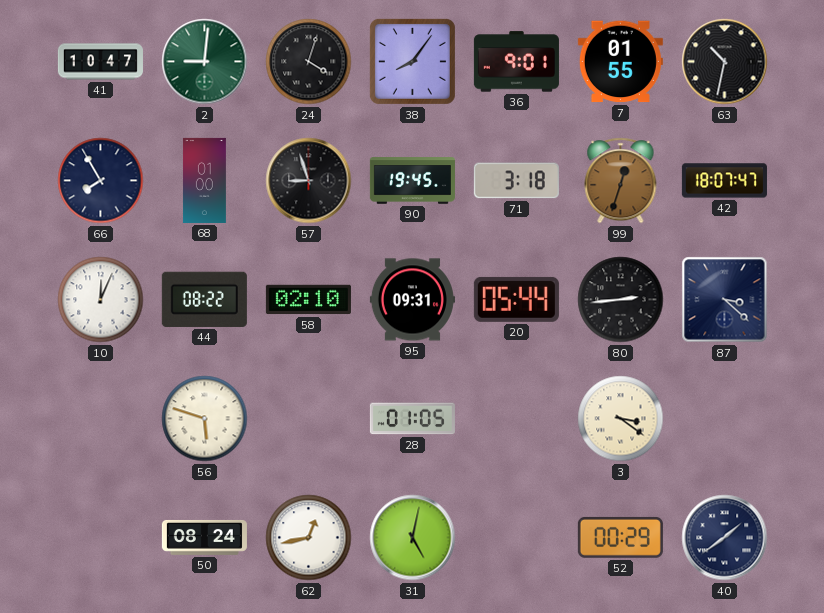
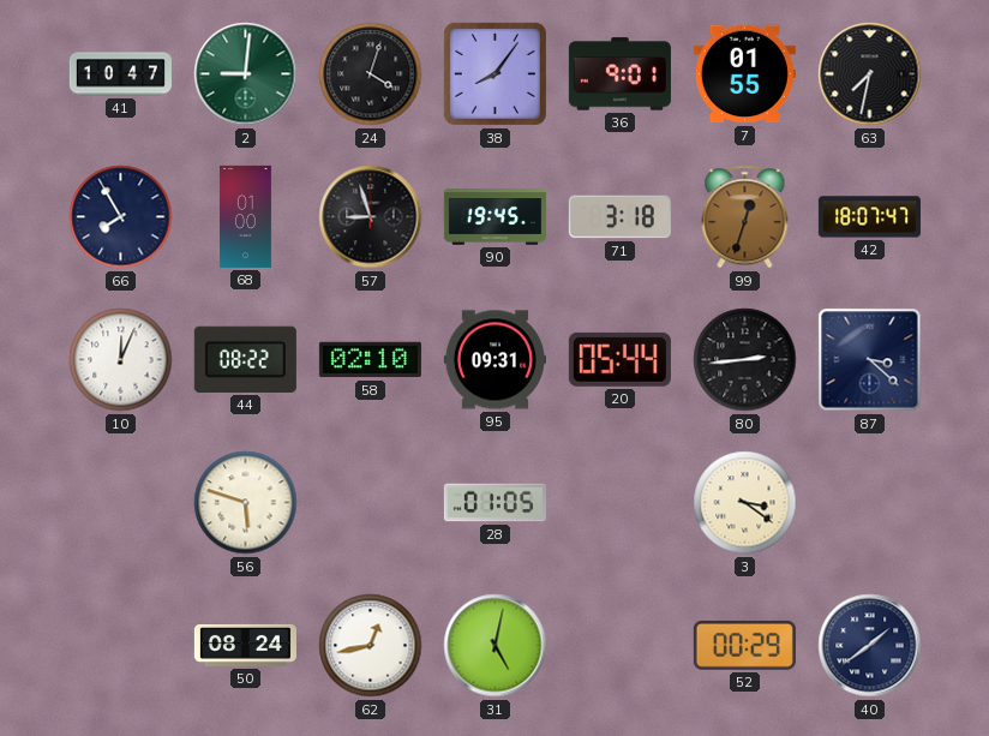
63: 10:32 -> 7:32 (870, 74)
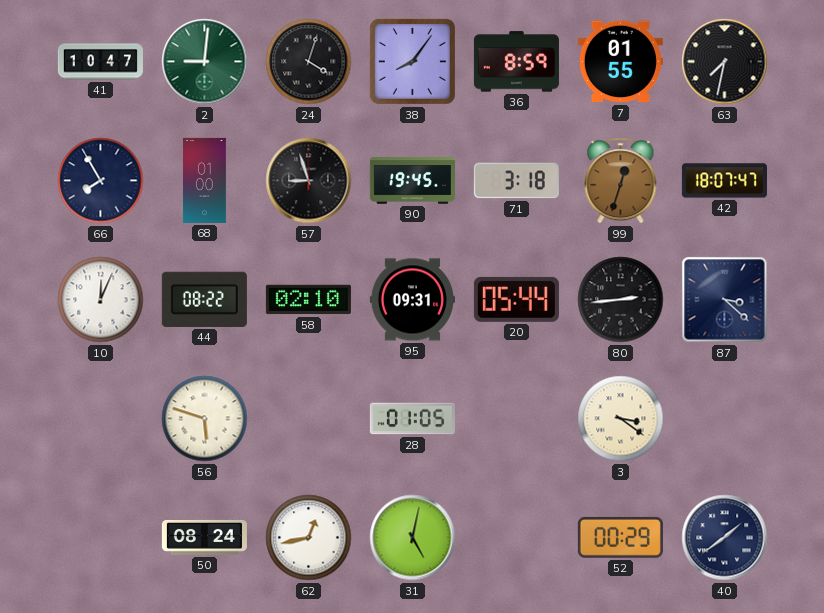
36: 9:01 -> 8:59 (516, 62)
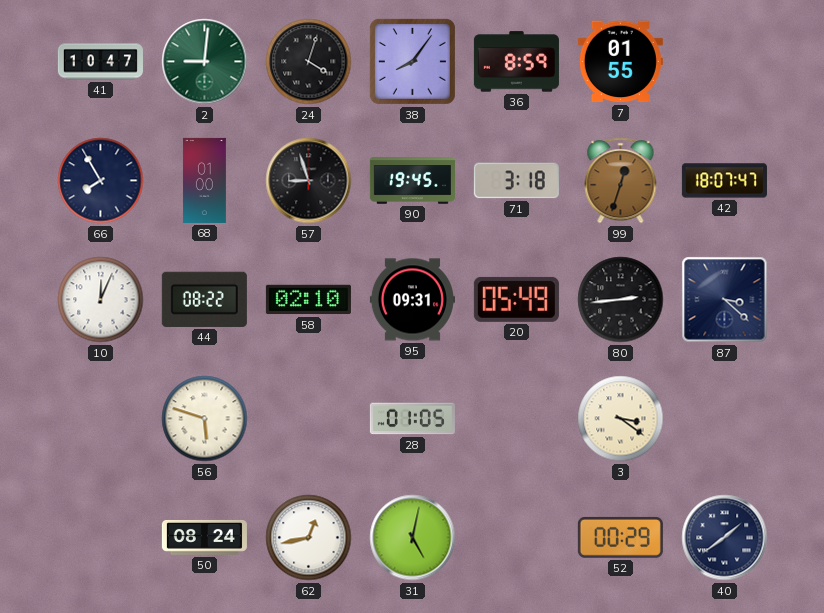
63: 7:32 -> none (725, 62)
20: 05:44 -> 05:49 (516, 299)
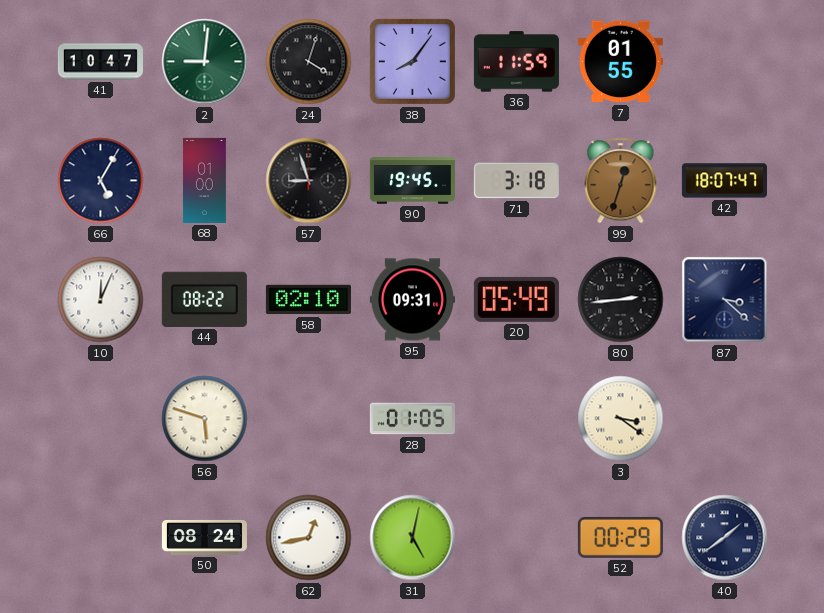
36: 8:59 -> 11:59 (516, 62)
66: 7:55 -> 5:05 (101, 181)
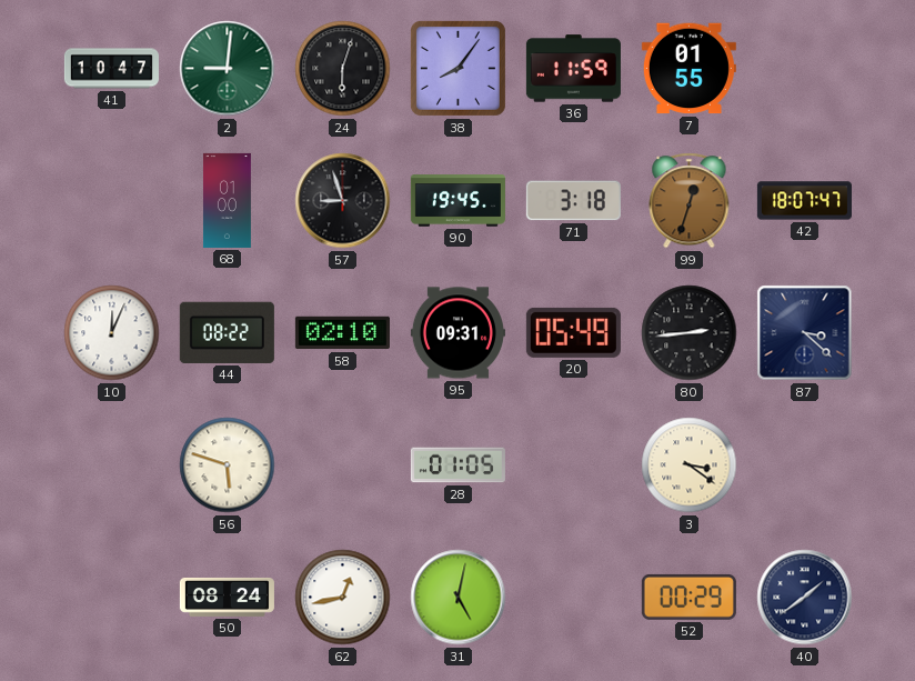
24: 4:03 -> 6:03 (343, 69)
66: 5:05 -> none (101, 181)
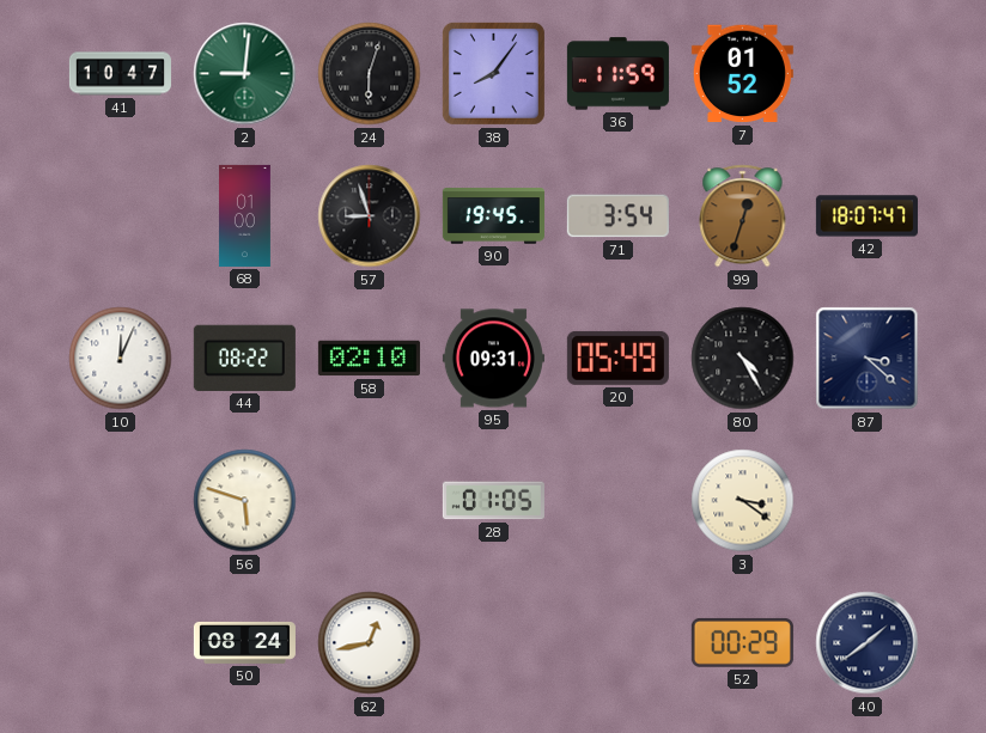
7: 01:55 -> 01:52 (742, 74)
71: 3:18 -> 3:54 (617, 216)
80: 2:44 -> 4:25 (743, 359)
31: 5:02 -> none (459, 598)
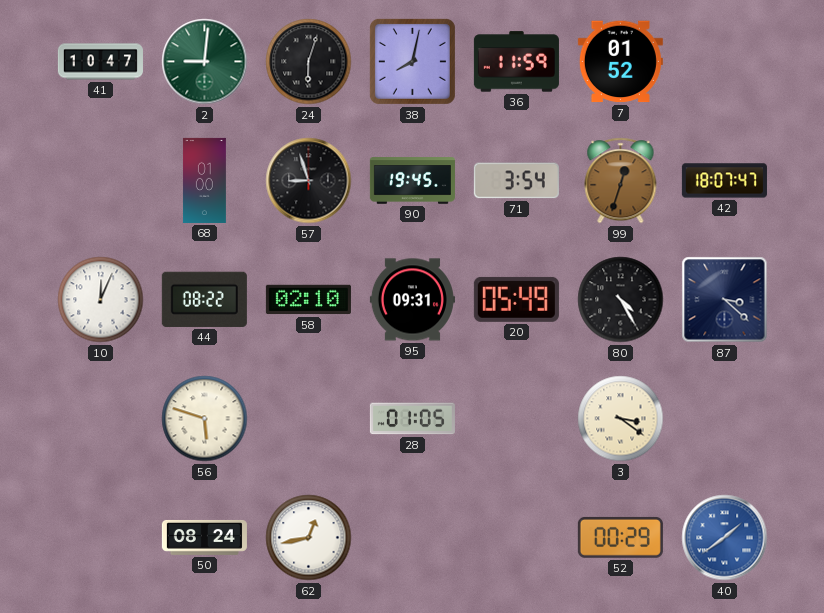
38: 8:06 -> 8:02 (412, 61)
40 dial: navy -> blue (725, 538)
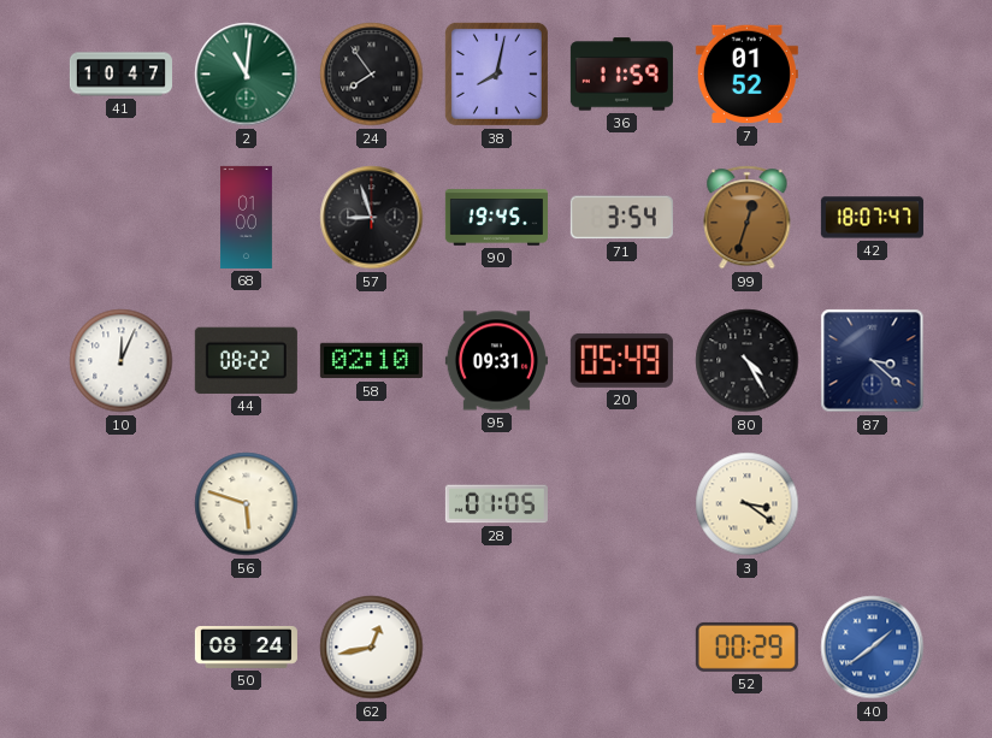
2: 9:01 -> 11:01 (247, 75)
24: 6:03 -> 7:54 (372, 75)
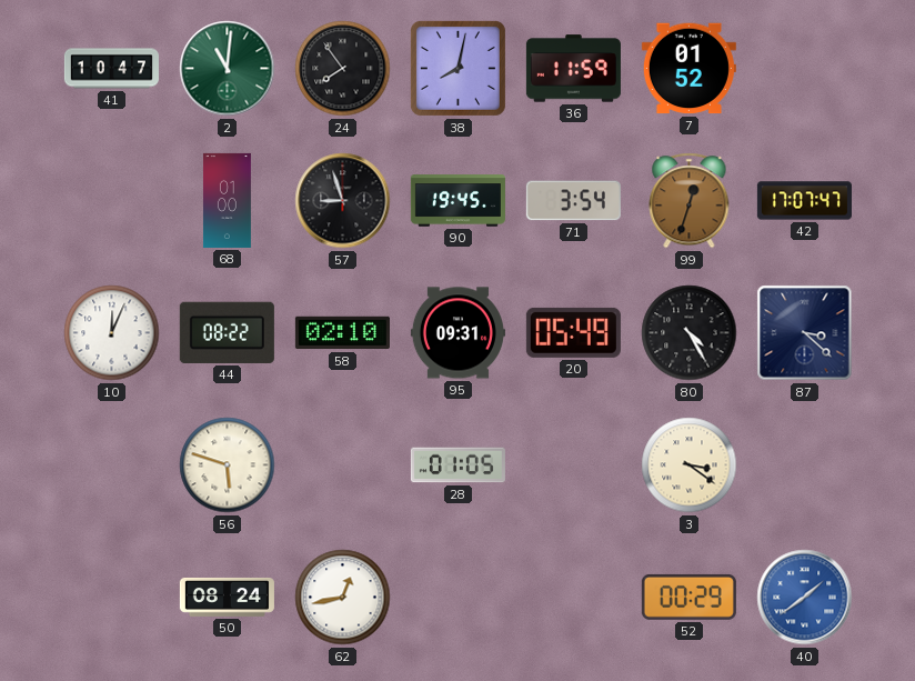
42: 18:07 -> 17:07 (804, 201)
